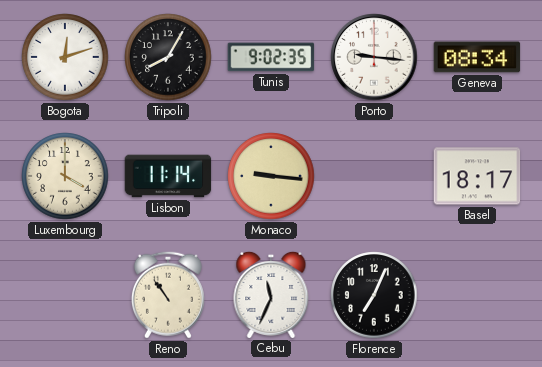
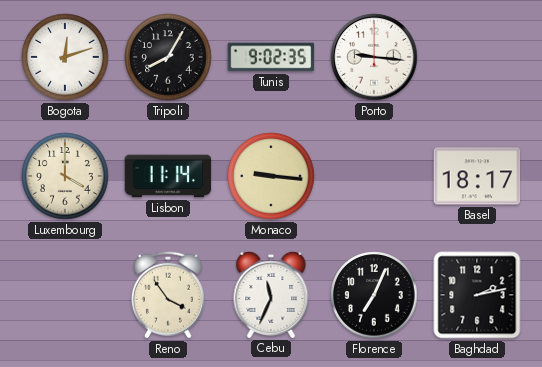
Geneva: 08:34 -> none (477, 57)
Reno: 10:54 -> 3:54 (168, 295)
Baghdad: none -> 2:13 (477, 295)
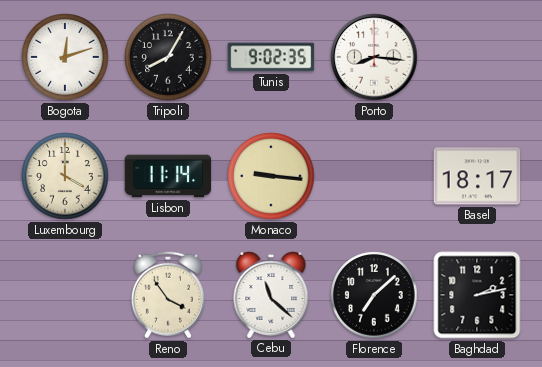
Porto: 9:16 -> 8:16 (374, 57)
Cebu: 11:34 -> 11:22 (271, 294)
Florence: 7:04 -> 7:08 (374, 295)
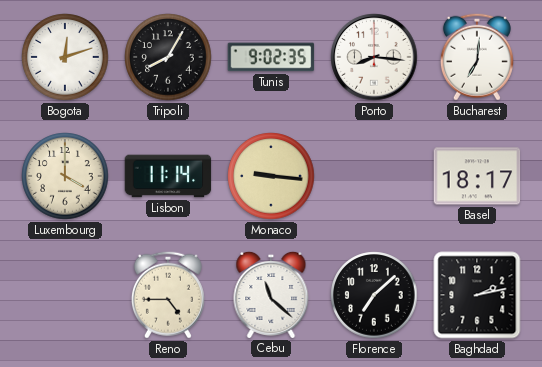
Bucharest: none -> 7:01 (477, 57)
Reno: 3:54 -> 4:45 (168, 295)
